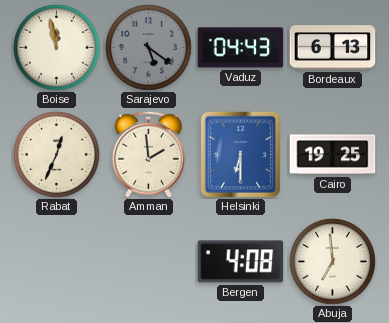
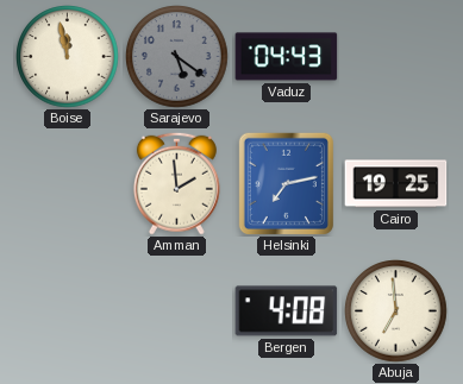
Bordeaux: 6:13 -> none (333, 48)
Rabat: 12:34 -> none (57, 155)
Helsinki: 6:30 -> 7:13 (286, 183)
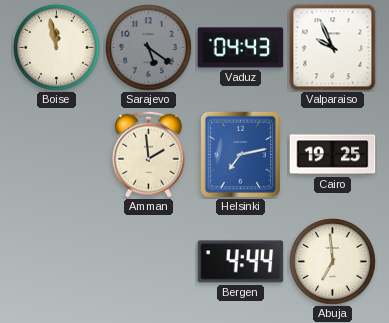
Valparaiso: none -> 9:56 (333, 48)
Bergen: 4:08 -> 4:44 (241, 262)
